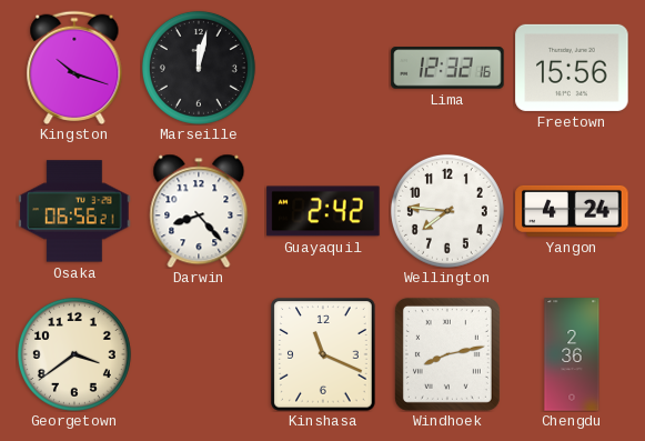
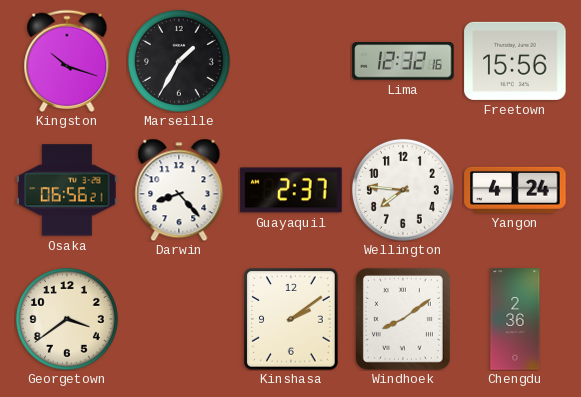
Marseille: 12:02 -> 1:35 (179, 61)
Guayaquil: 2:42 -> 2:37 (291, 190)
Kinshasa: 11:19 -> 2:09 (291, 319)
Windhoek: 8:13 -> 8:09 (403, 319)
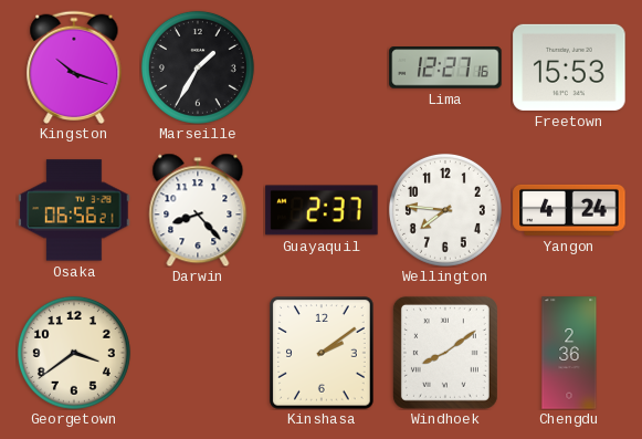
Lima: 12:32 -> 12:27 (445, 67)
Freetown: 15:56 -> 15:53 (569, 67)
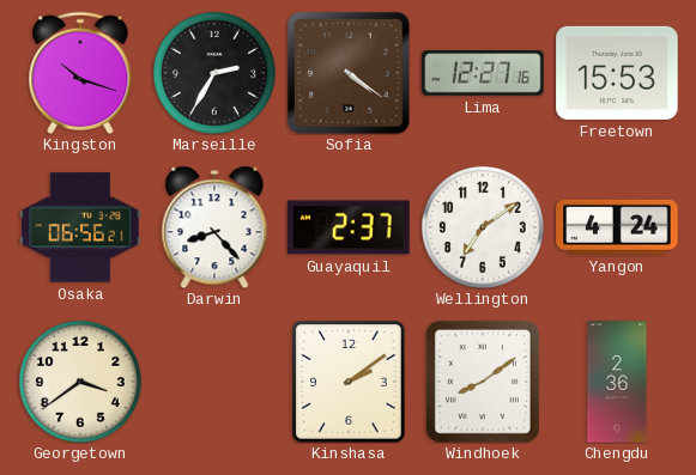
Marseille: 1:35 -> 2:35 (214, 73)
Sofia: none -> 4:21 (349, 73)
Wellington: 7:46 -> 7:09 (483, 227)
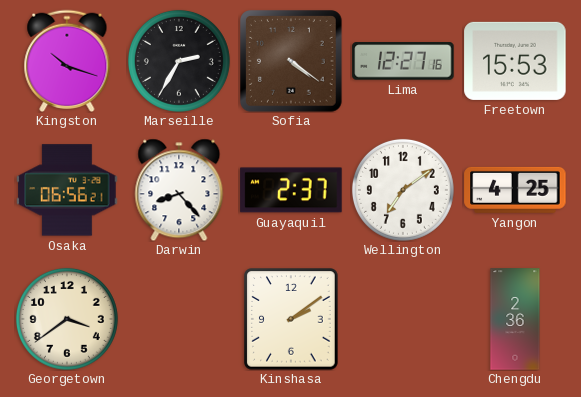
Yangon: 4:24 -> 4:25 (515, 190)
Windhoek: 8:09 -> none (483, 382)
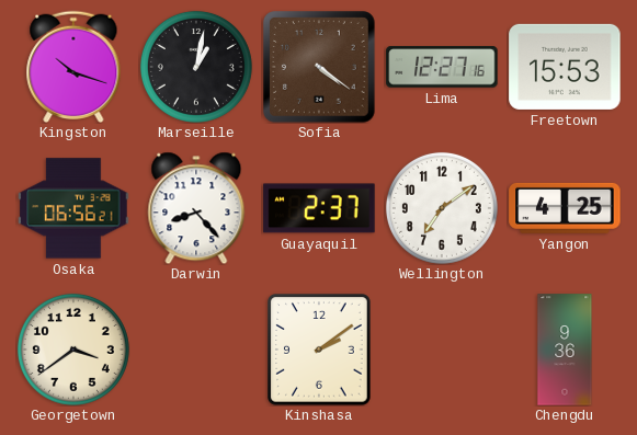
Marseille: 2:35 -> 1:02 (196, 67)
Chengdu: 2:36 -> 9:36 (565, 350)
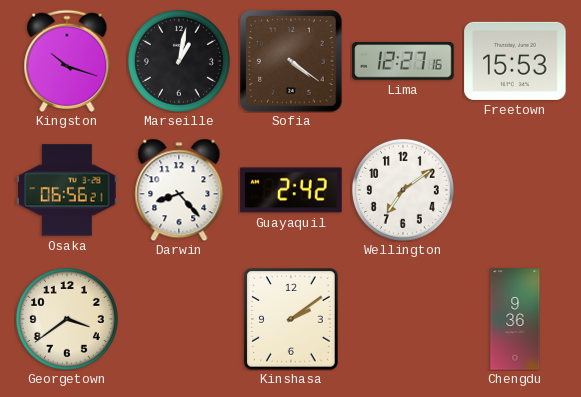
Guayaquil: 2:37 -> 2:42 (291, 190)
Yangon: 4:25 -> none (565, 208)
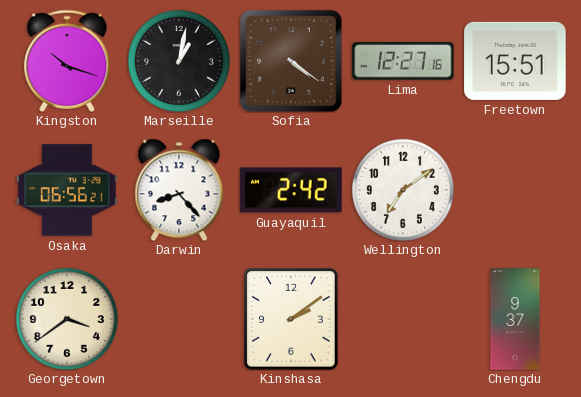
Freetown: 15:53 -> 15:51 (515, 61)
Chengdu: 9:36 -> 9:37 (515, 319)
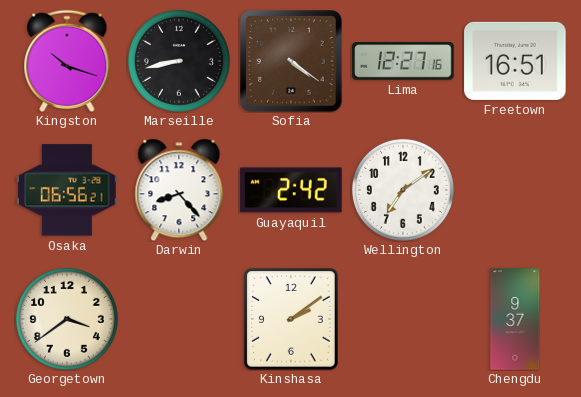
Marseille: 1:02 -> 8:43 (179, 61)
Freetown: 15:51 -> 16:51 (515, 61)
